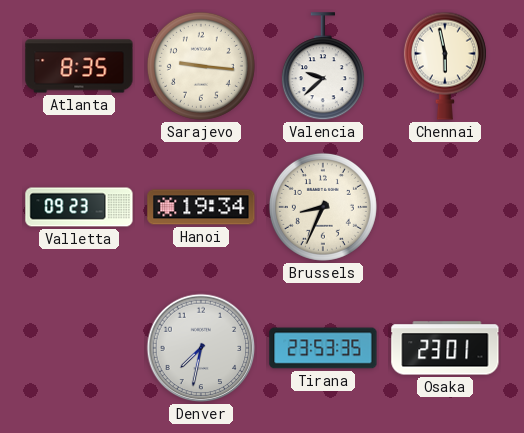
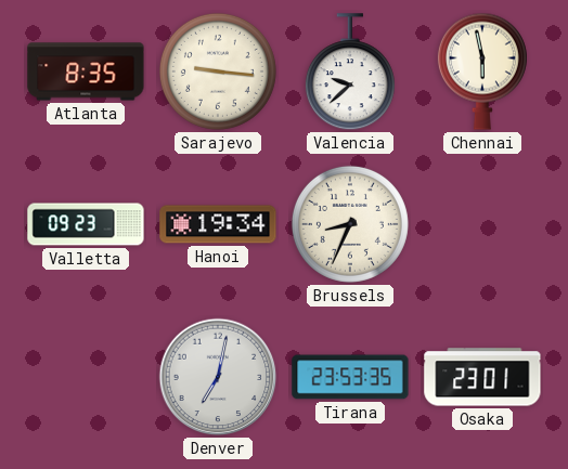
Denver: 7:32 -> 7:02 (218, 377)
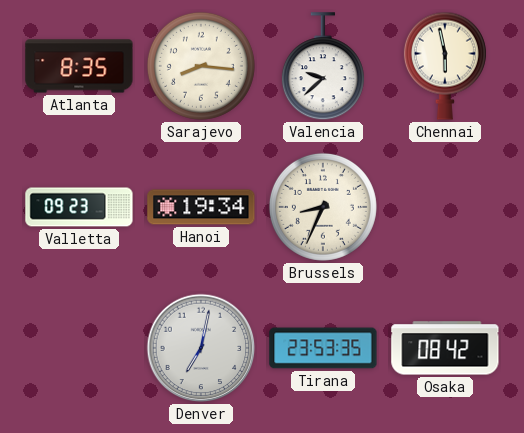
Sarajevo: 9:16 -> 8:16 (201, 66)
Osaka: 23:01 -> 08:42 (445, 348)
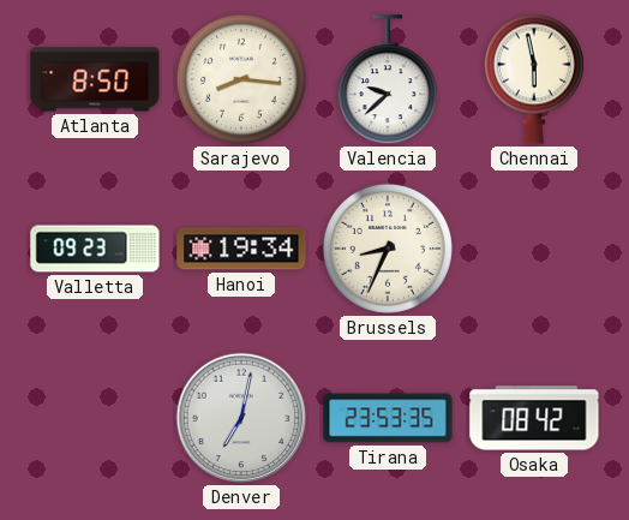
Atlanta: 8:35 -> 8:50 (95, 79)
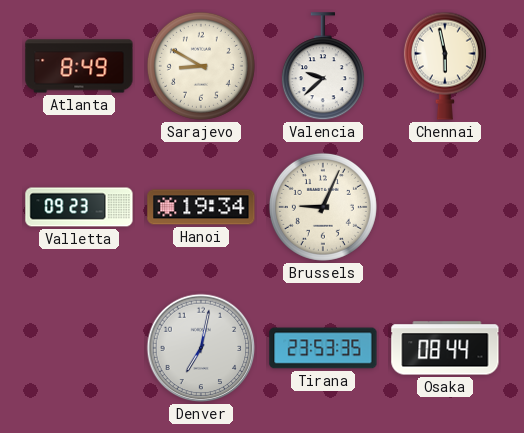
Atlanta: 8:50 -> 8:49 (79, 66)
Sarajevo: 8:16 -> 8:50 (201, 66)
Brussels: 8:34 -> 9:04 (323, 207)
Osaka: 08:42 -> 08:44 (445, 348)
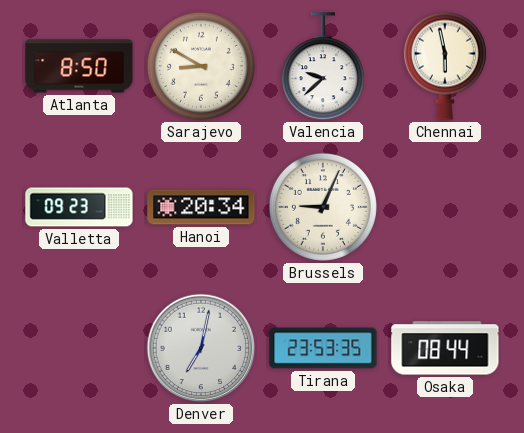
Atlanta: 8:49 -> 8:50 (79, 66)
Hanoi: 19:34 -> 20:34 (201, 207)
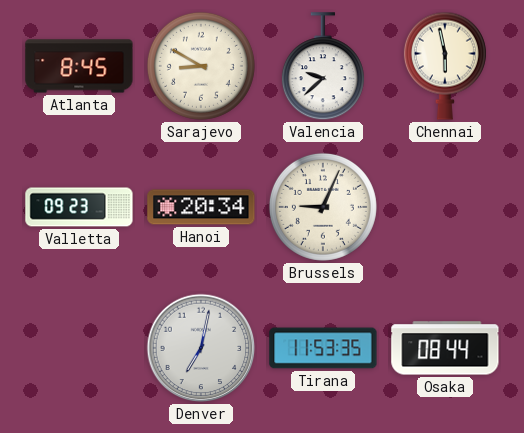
Atlanta: 8:50 -> 8:45 (79, 66)
Tirana: 23:53 -> 11:53 (323, 348)
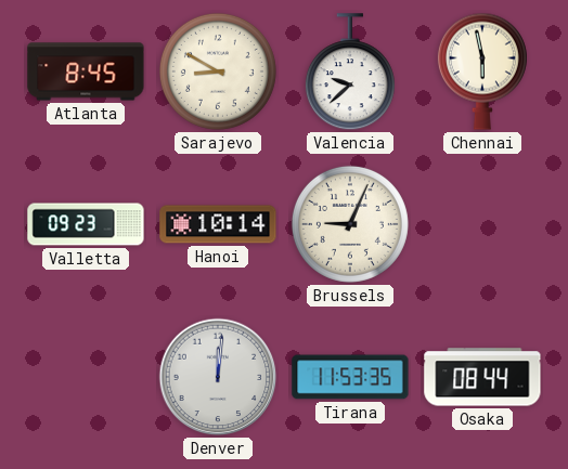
Hanoi: 20:34 -> 10:14 (218, 224)
Denver: 7:02 -> 12:01 (218, 377)
